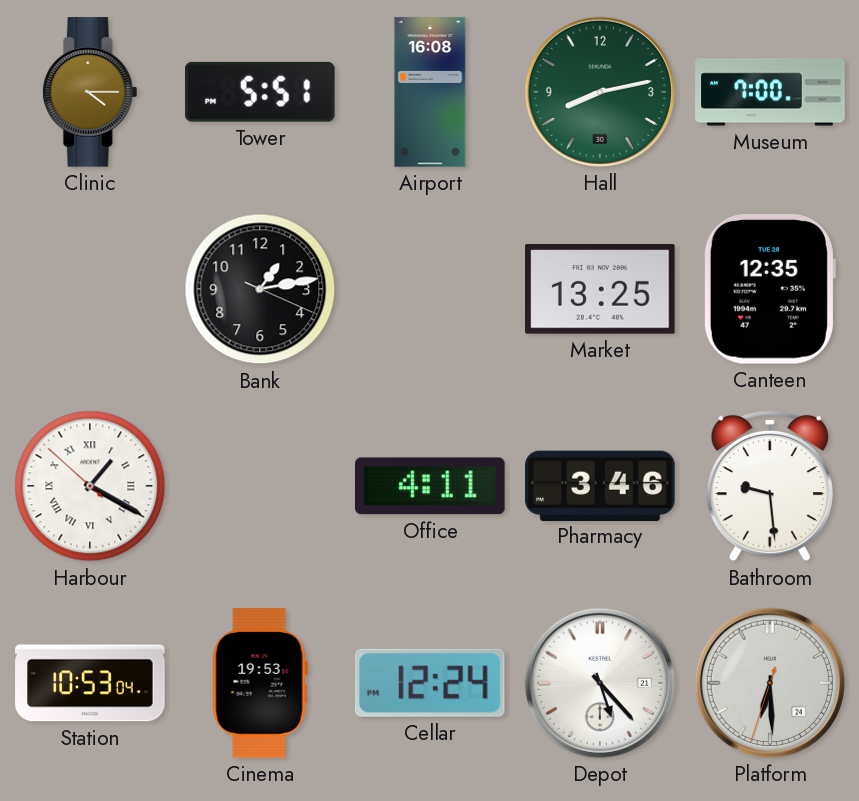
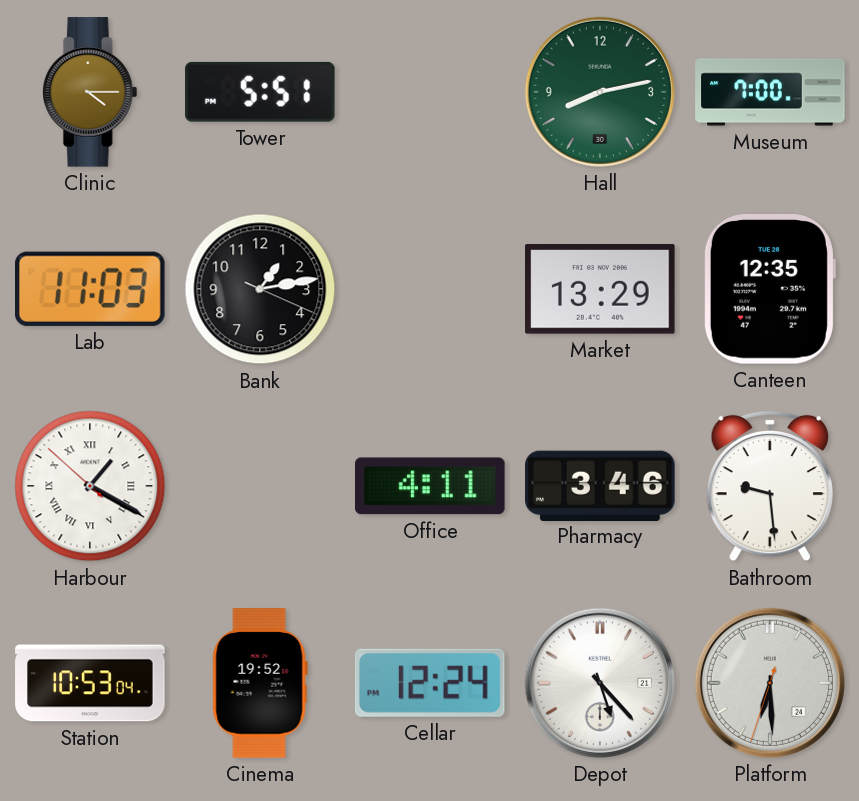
Airport: 16:08 -> none (430, 92)
Lab: none -> 11:03 (91, 289)
Market: 13:25 -> 13:29 (600, 289)
Cinema: 19:53 -> 19:52 (260, 683)
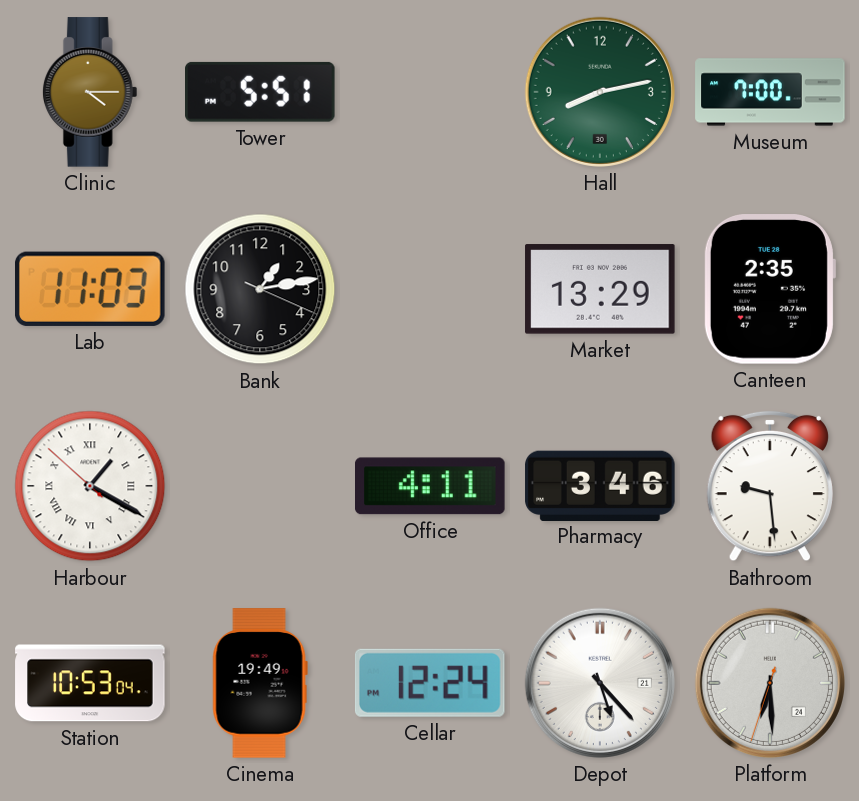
Canteen: 12:35 -> 2:35 (769, 289)
Cinema: 19:52 -> 19:49 (260, 683)
